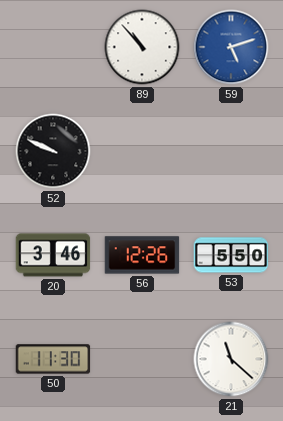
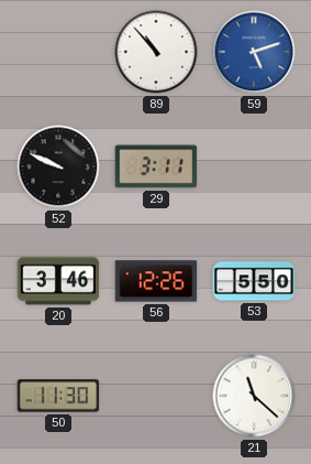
29: none -> 3:11 (156, 166)
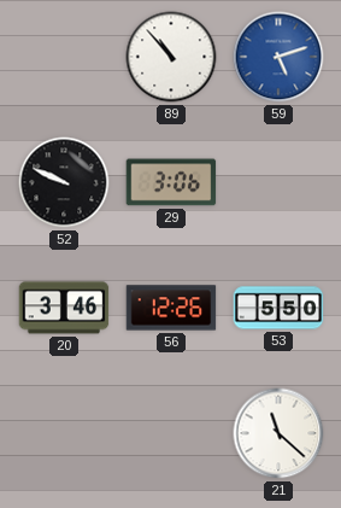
29: 3:11 -> 3:06 (171, 182)
50: 11:30 -> none (58, 396)
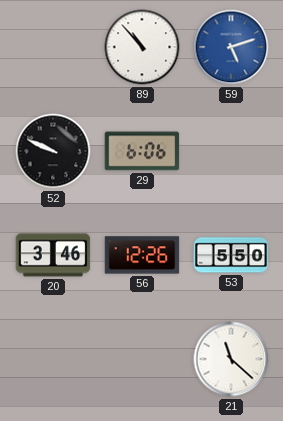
29: 3:06 -> 6:06 (142, 151)
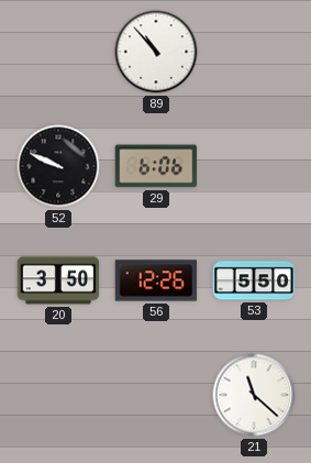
59: 5:12 -> none (231, 47)
20: 3:46 -> 3:50 (58, 280)
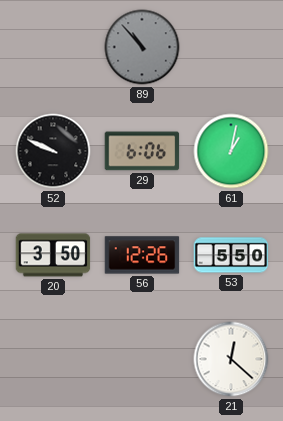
89 dial: white -> grey (142, 47)
61: none -> 1:02 (231, 151)
21: 11:22 -> 12:22 (231, 359)
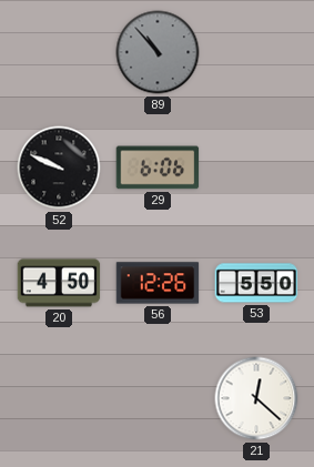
61: 1:02 -> none (231, 151)
20: 3:50 -> 4:50 (59, 283)
